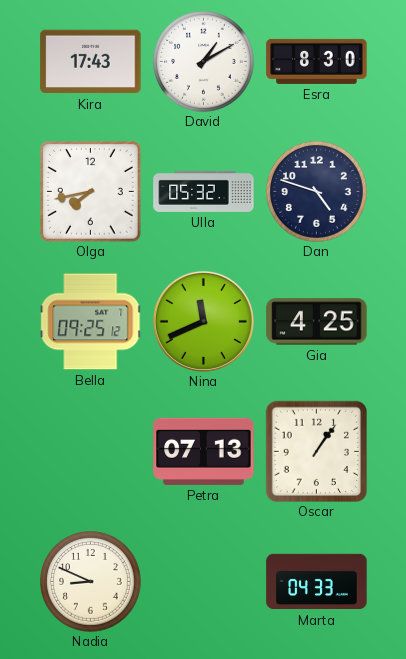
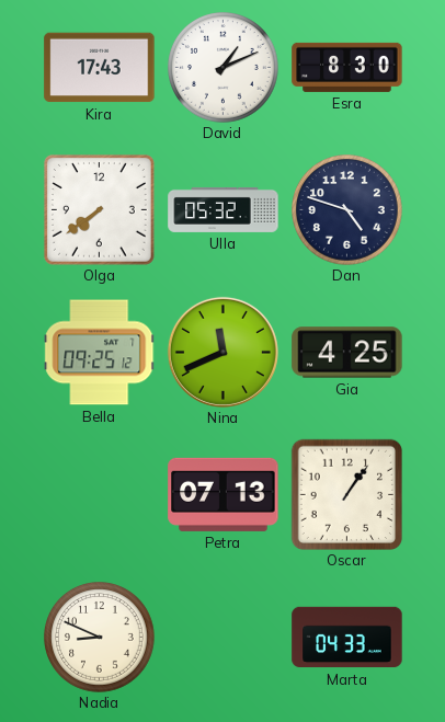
David: 1:10 -> 1:11 (224, 68)
Olga: 7:43 -> 7:39 (99, 209)
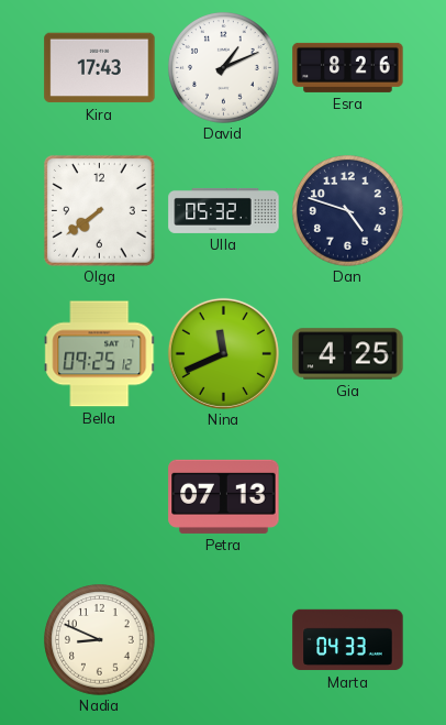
Esra: 8:30 -> 8:26 (348, 67)
Oscar: 1:06 -> none (346, 494)
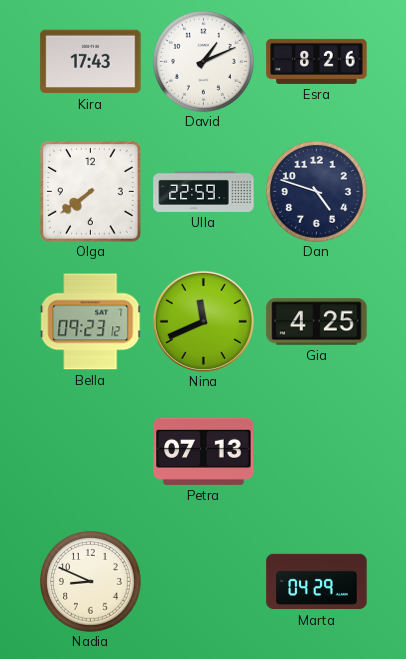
Ulla: 05:32 -> 22:59 (204, 191)
Bella: 09:25 -> 09:23 (90, 322)
Marta: 04:33 -> 04:29 (317, 582)
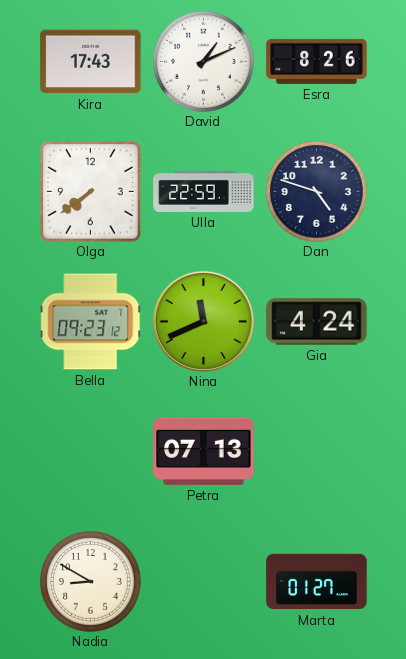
Gia: 4:25 -> 4:24 (317, 322)
Nadia: 8:49 -> 8:50 (91, 582)
Marta: 04:29 -> 01:27 (317, 582)
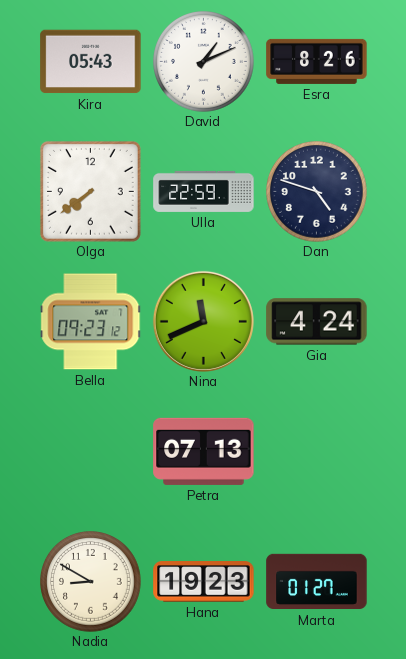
Kira: 17:43 -> 05:43 (91, 62)
Hana: none -> 19:23 (204, 582)
